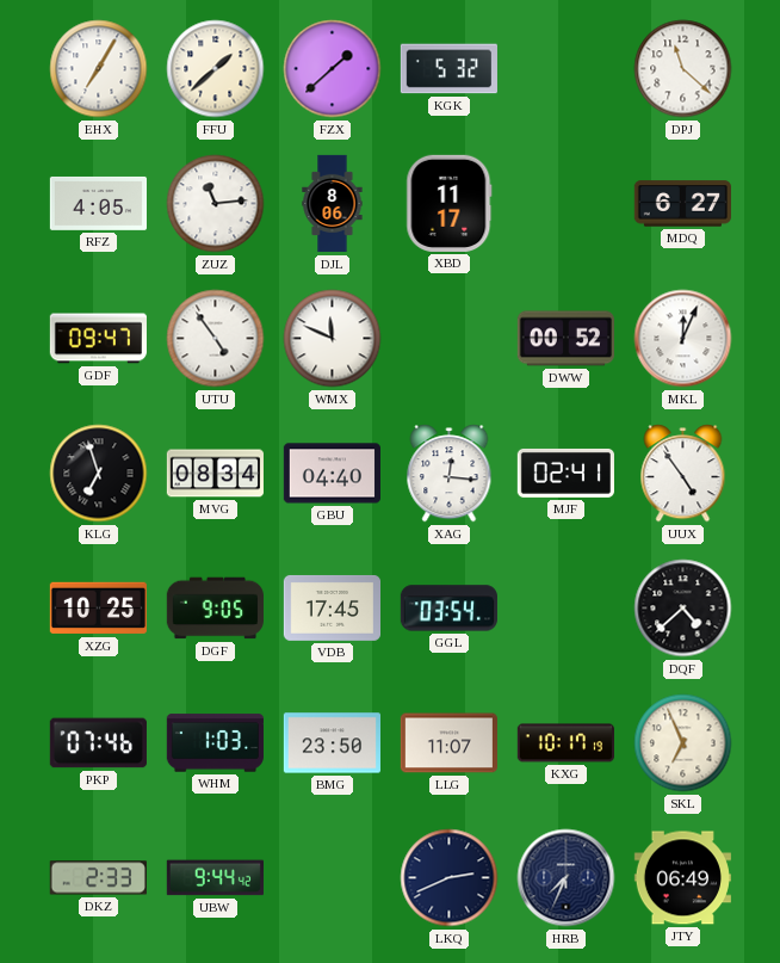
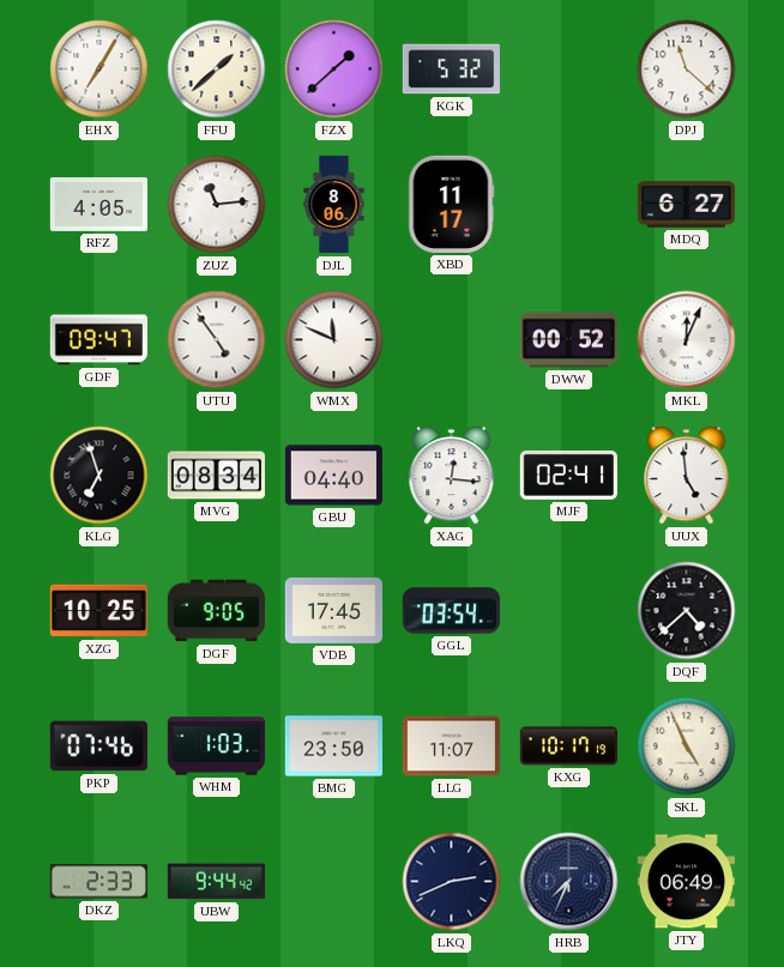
UUX: 4:54 -> 4:59 (687, 476)
SKL: 6:56 -> 4:56 (687, 747)
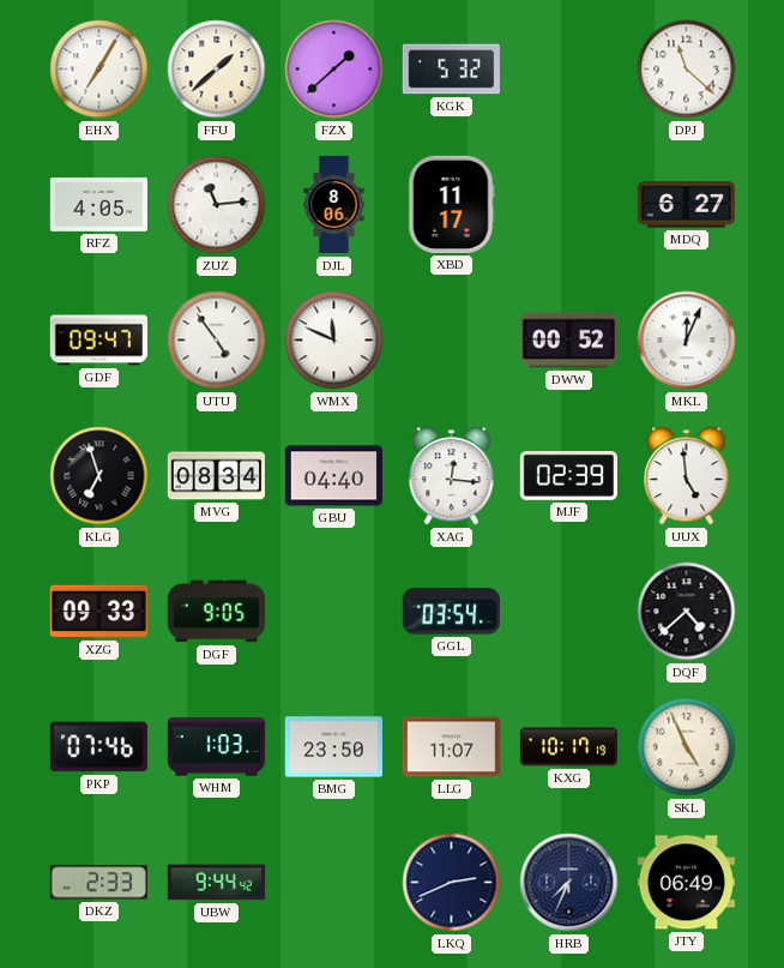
MJF: 02:41 -> 02:39 (568, 475)
XZG: 10:25 -> 09:33 (98, 612)
VDB: 17:45 -> none (333, 610)
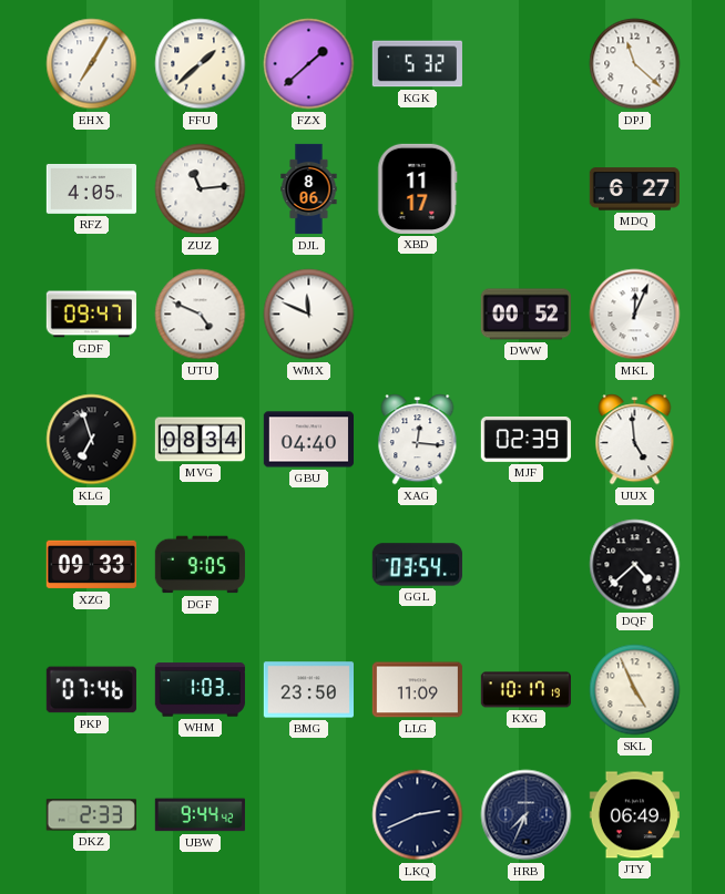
UTU: 4:54 -> 4:49 (201, 315)
LLG: 11:07 -> 11:09 (417, 690)
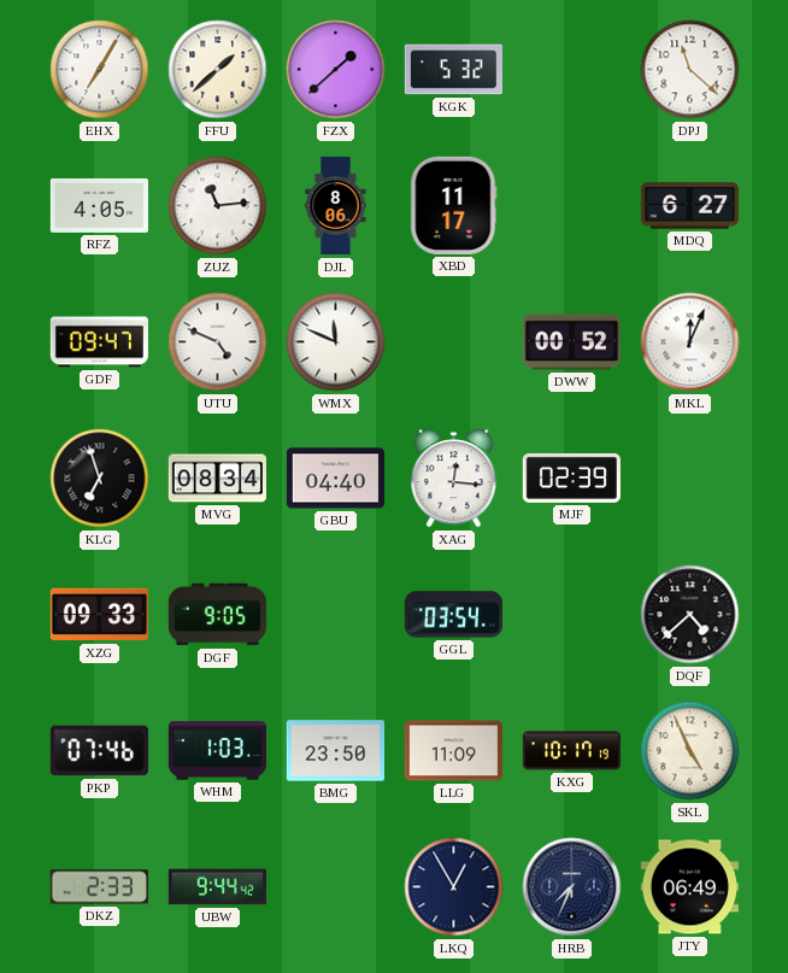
UUX: 4:59 -> none (635, 440)
LKQ: 2:41 -> 12:55 (454, 887)
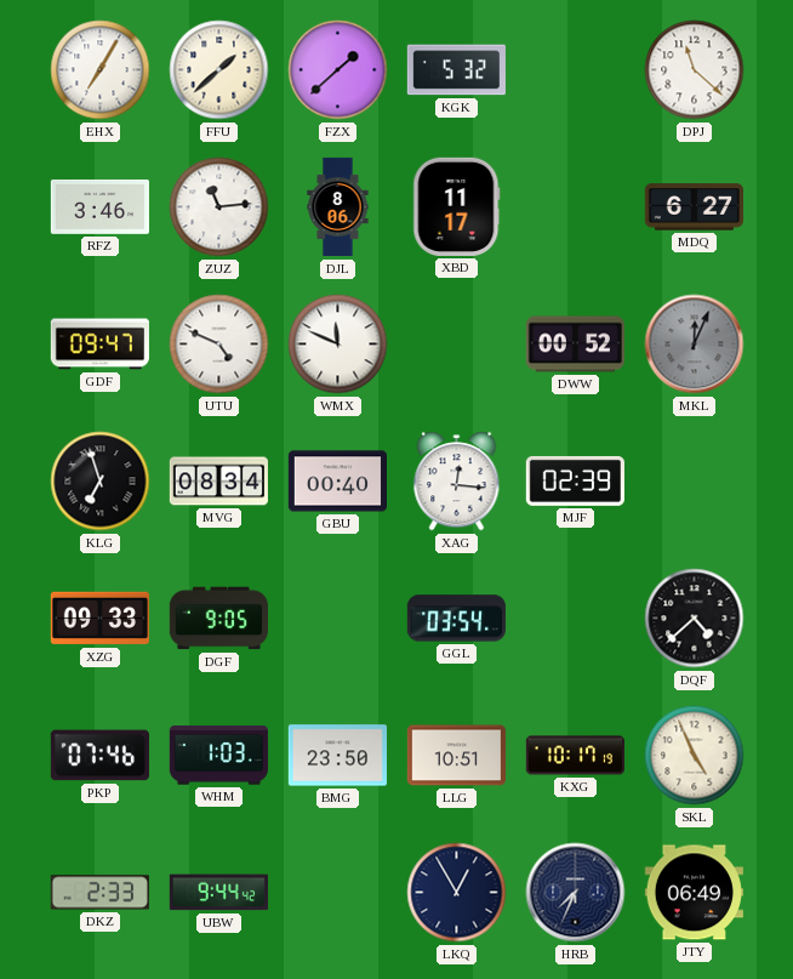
RFZ: 4:05 -> 3:46 (99, 206)
MKL dial: white -> grey (695, 345)
GBU: 04:40 -> 00:40 (337, 482)
LLG: 11:09 -> 10:51 (456, 756)
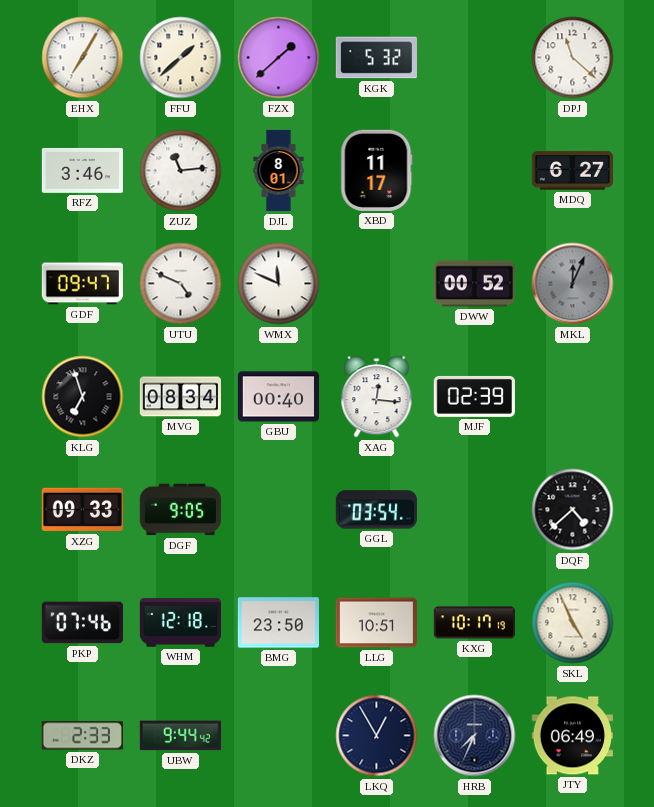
DJL: 8:06 -> 8:01 (279, 171)
WHM: 1:03 -> 12:18 (180, 623)
